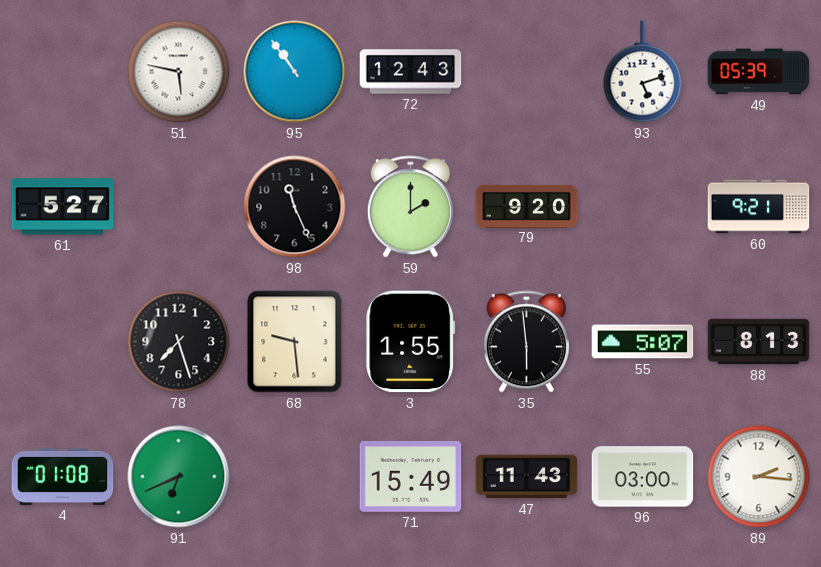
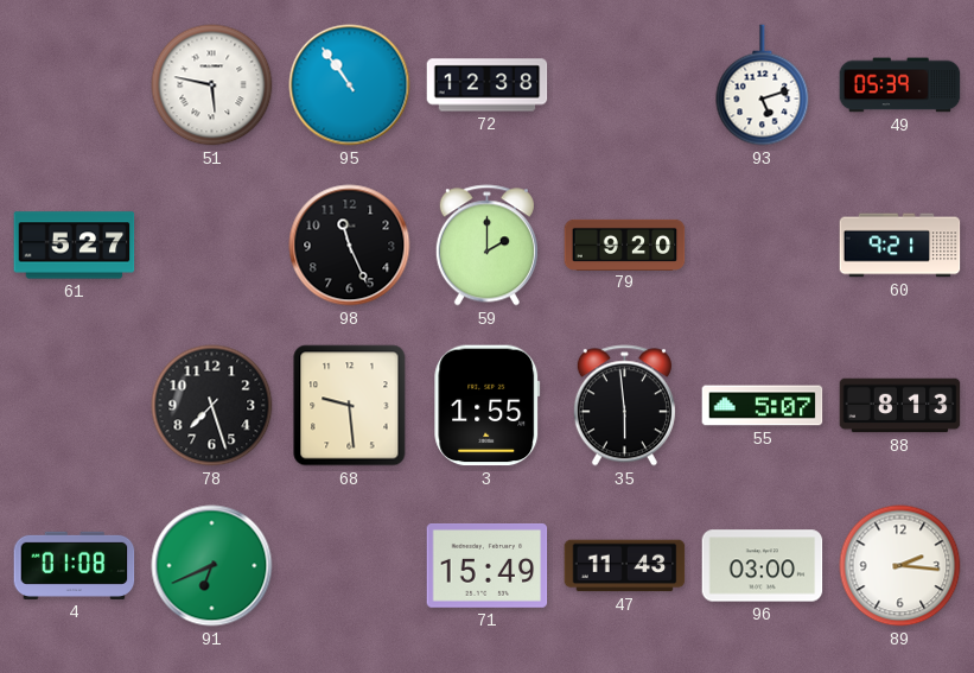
72: 12:43 -> 12:38 (488, 85)
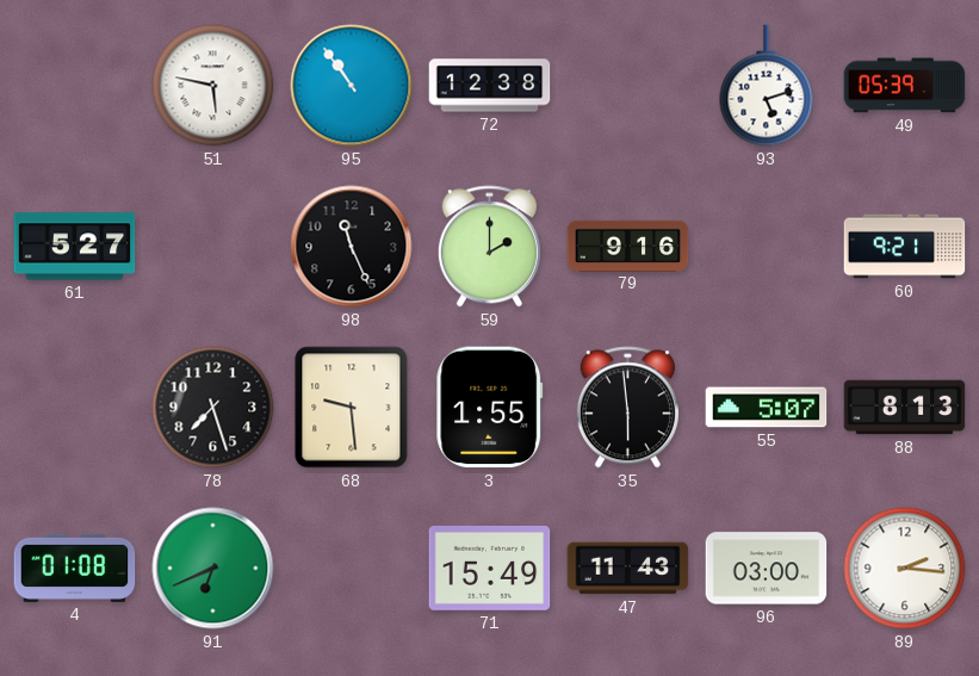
79: 9:20 -> 9:16 (628, 246)
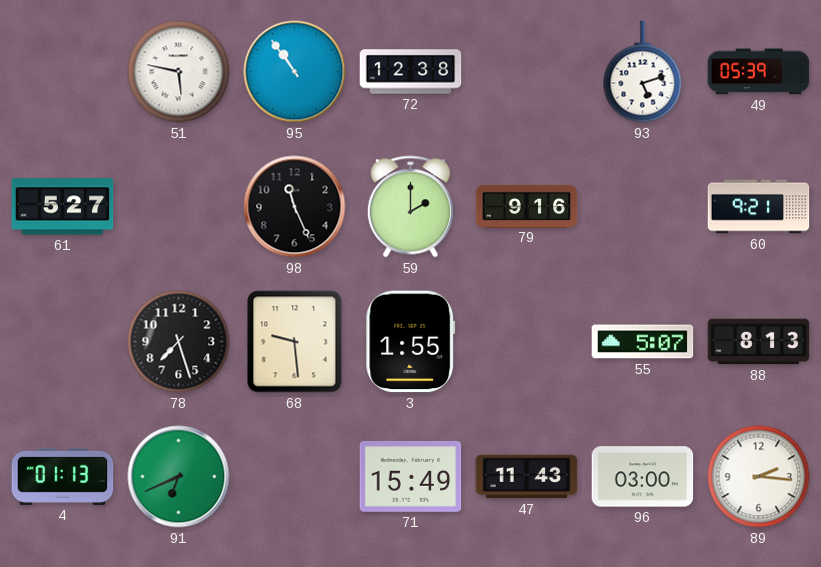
35: 5:59 -> none (627, 408)
4: 01:08 -> 01:13 (63, 476)
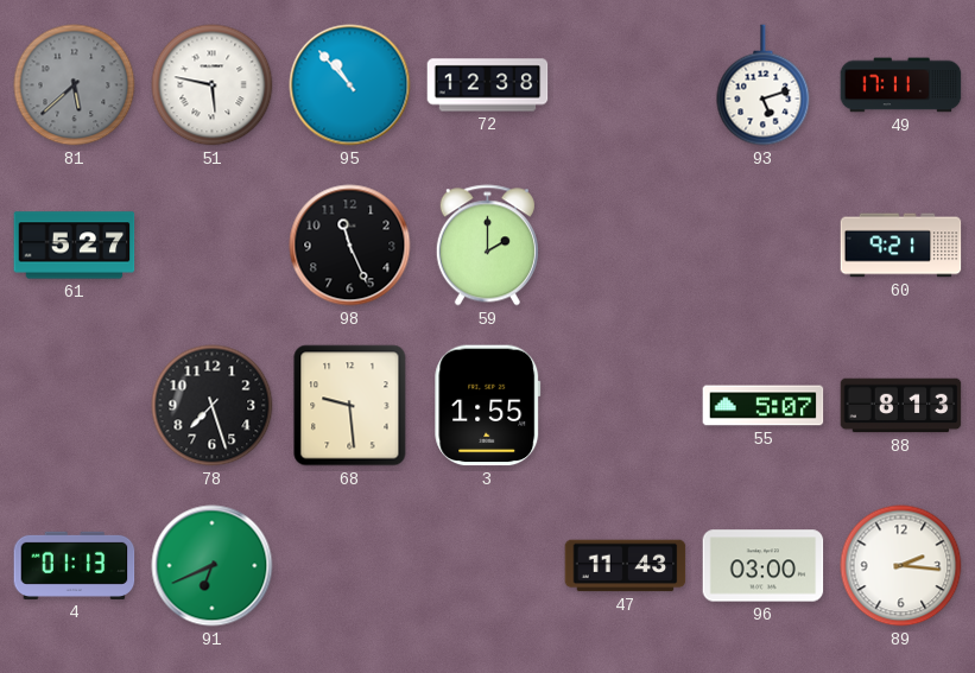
81: none -> 5:38 (75, 85)
95: 10:54 -> 10:53 (350, 85)
49: 05:39 -> 17:11 (901, 85)
79: 9:16 -> none (527, 206)
71: 15:49 -> none (411, 477)
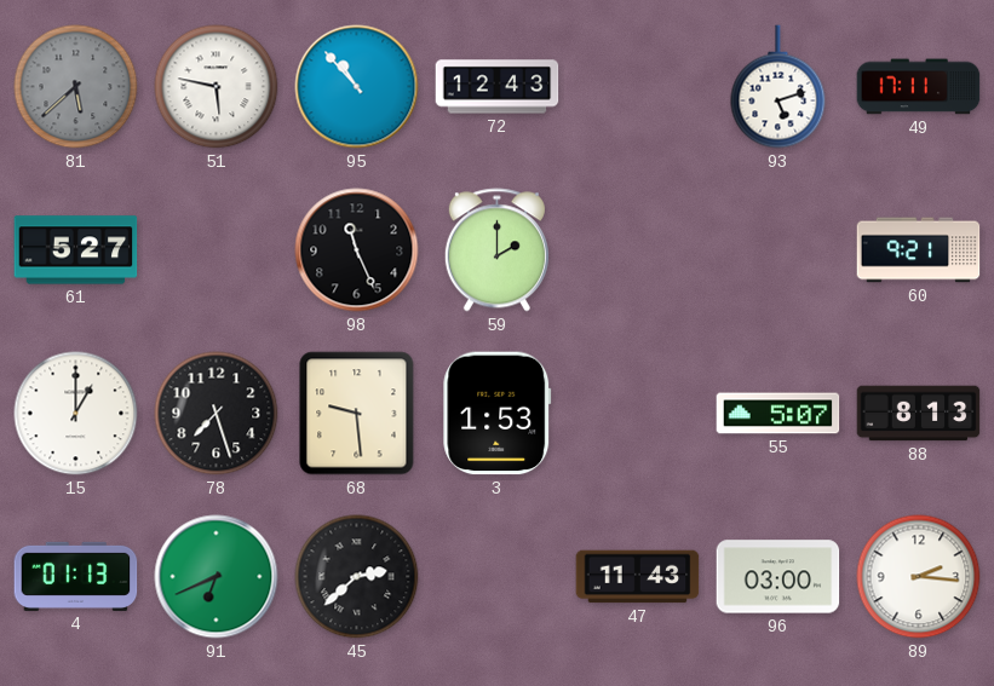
72: 12:38 -> 12:43 (498, 87)
15: none -> 1:00 (76, 414)
3: 1:55 -> 1:53 (498, 414)
45: none -> 2:38 (357, 577)
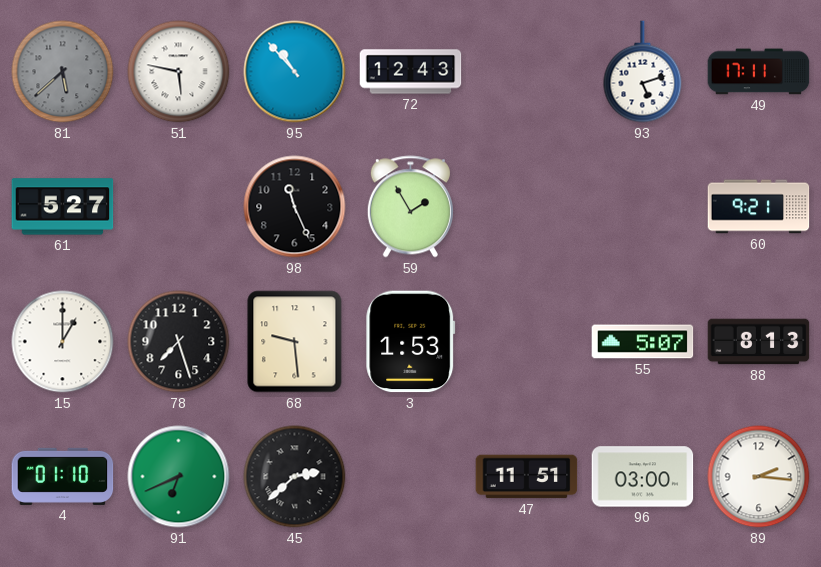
59: 2:00 -> 1:55 (410, 207)
4: 01:13 -> 01:10 (63, 476)
47: 11:43 -> 11:51 (527, 477)
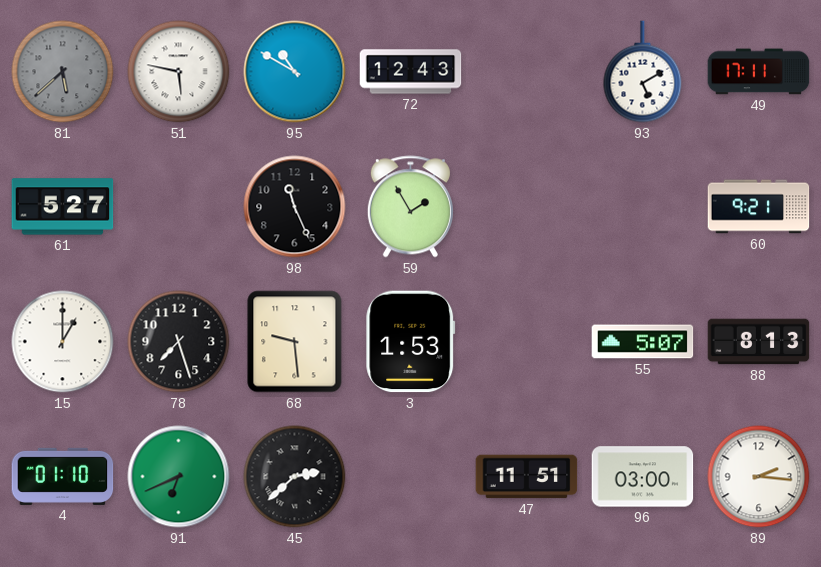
95: 10:53 -> 10:50 (295, 72)
93: 5:12 -> 5:10 (643, 72)
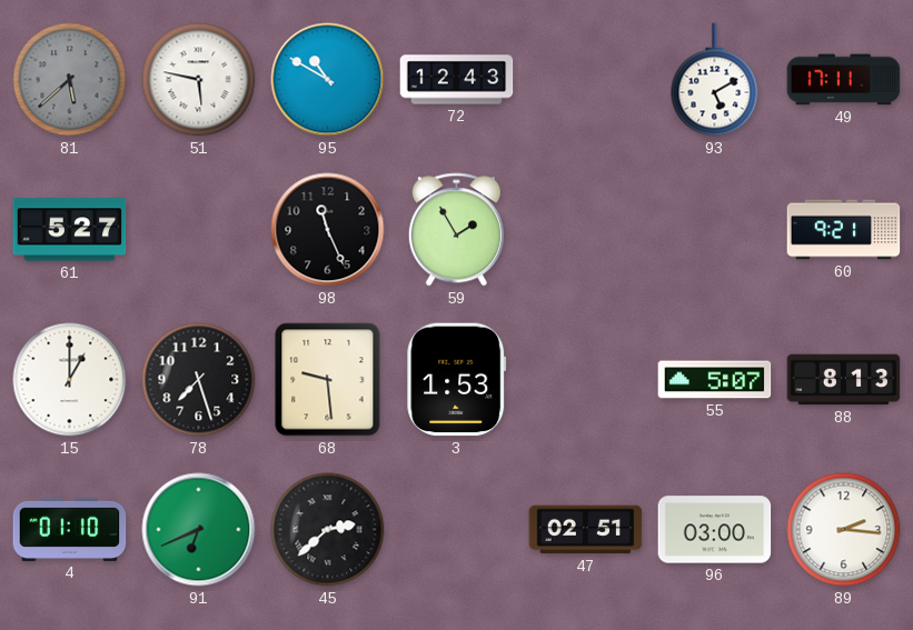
47: 11:51 -> 02:51 (586, 530)
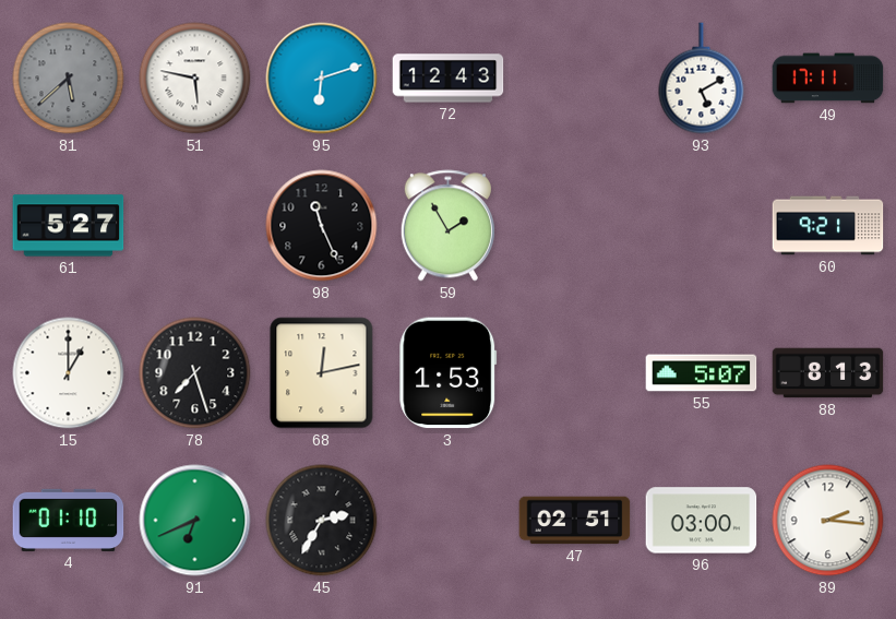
95: 10:50 -> 6:12 (322, 79)
68: 9:29 -> 12:13 (322, 373)
45: 2:38 -> 2:35 (322, 521)
